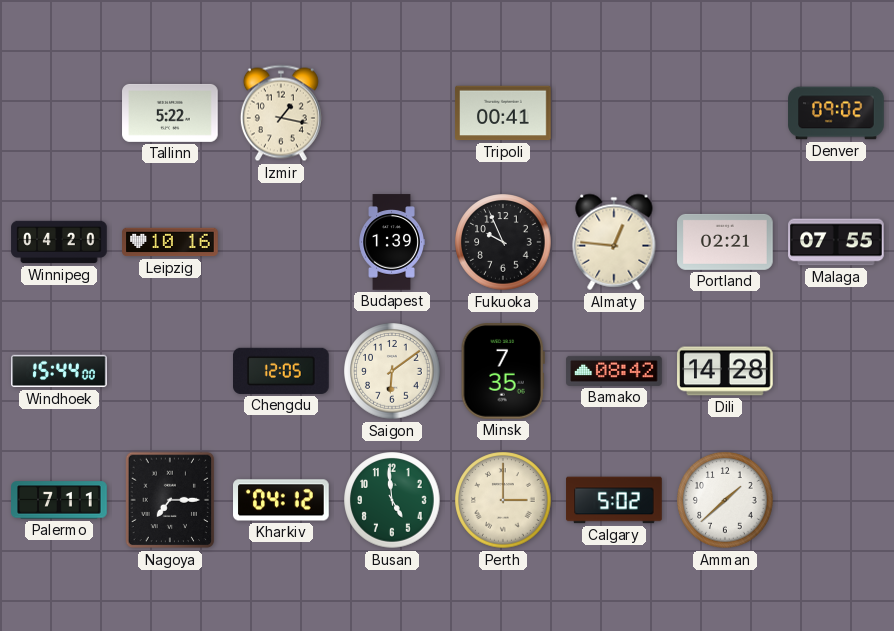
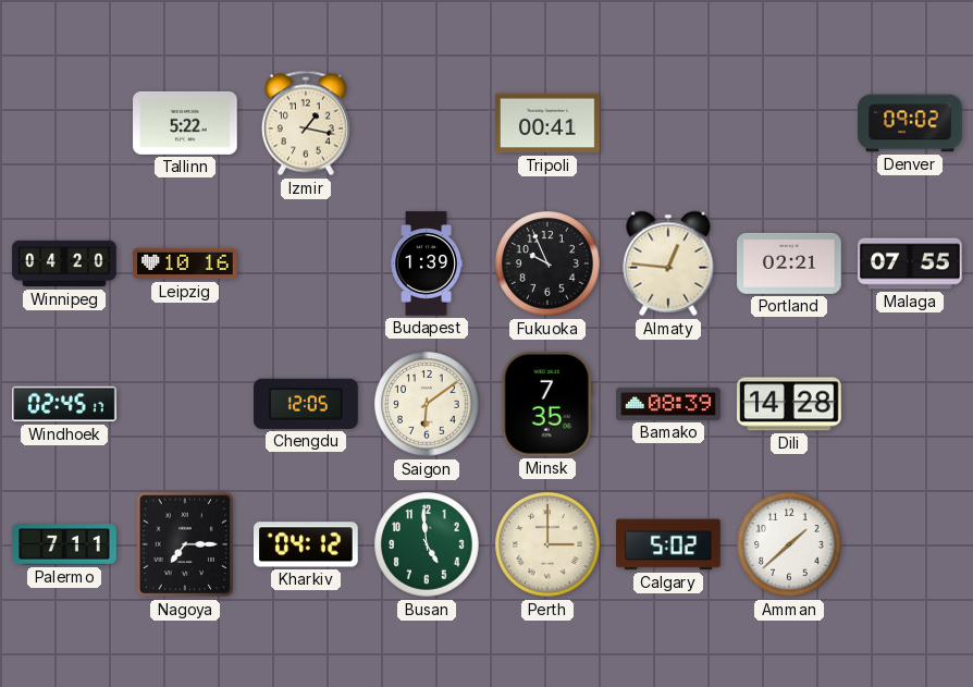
Windhoek: 15:44 -> 02:45 (64, 404)
Bamako: 08:42 -> 08:39 (668, 404)
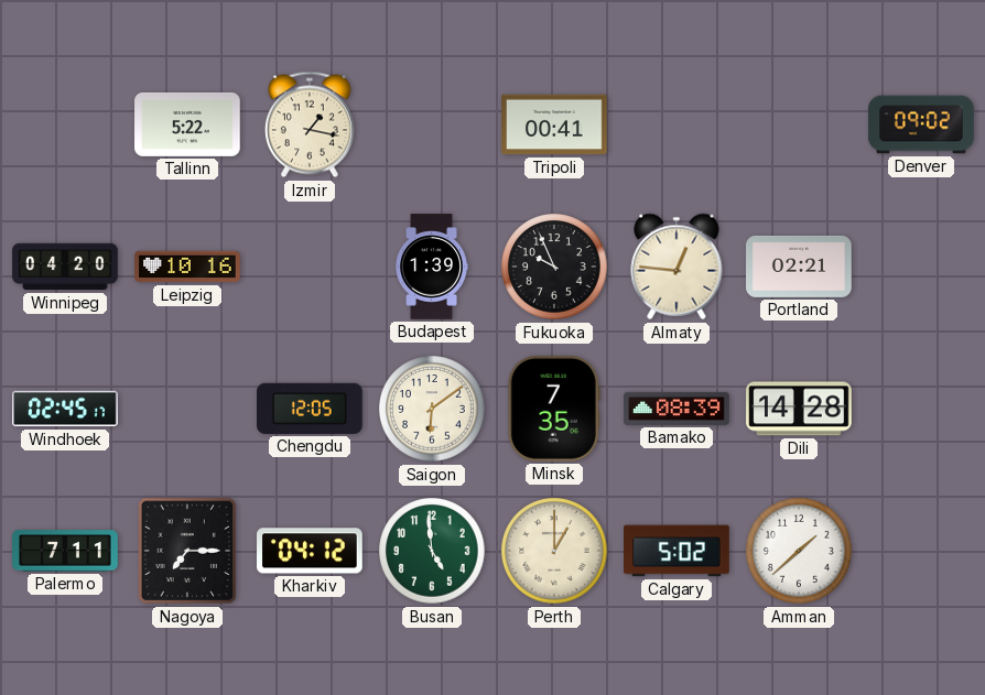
Malaga: 07:55 -> none (910, 263)
Perth: 3:00 -> 1:00 (554, 551)
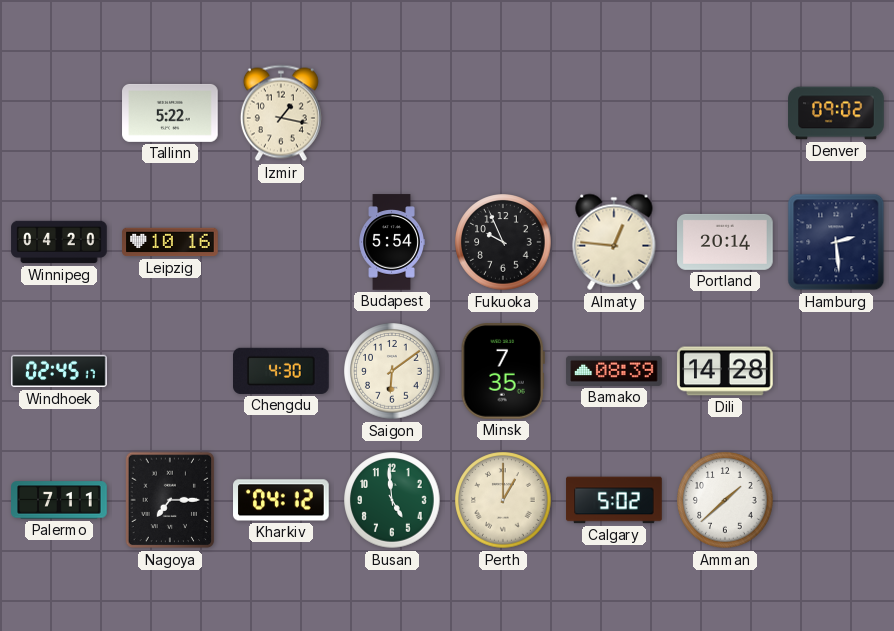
Tripoli: 00:41 -> none (554, 124)
Budapest: 1:39 -> 5:54 (392, 242)
Portland: 02:21 -> 20:14 (725, 242)
Hamburg: none -> 2:29 (836, 242)
Chengdu: 12:05 -> 4:30 (282, 371)
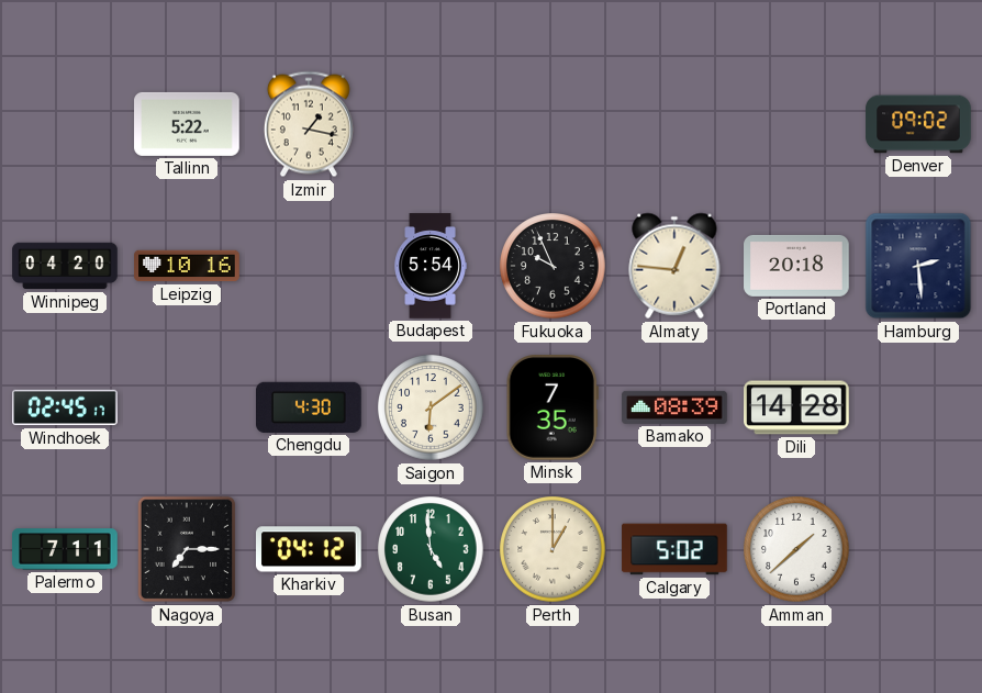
Portland: 20:14 -> 20:18 (796, 266)
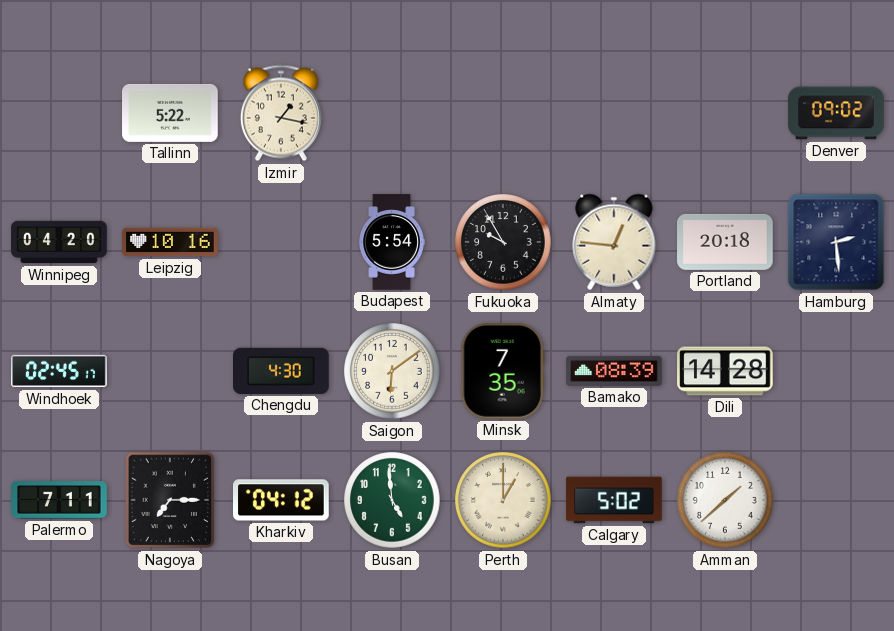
Fukuoka: 9:56 -> 9:55 (503, 242)
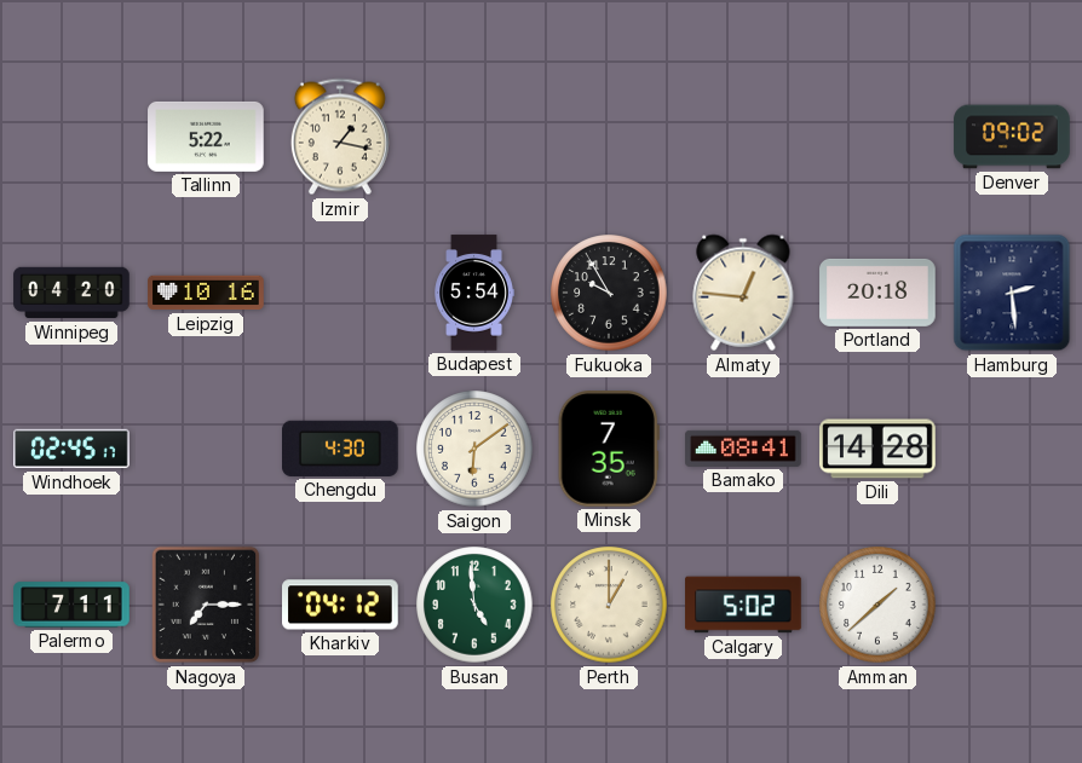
Bamako: 08:39 -> 08:41 (743, 449)
